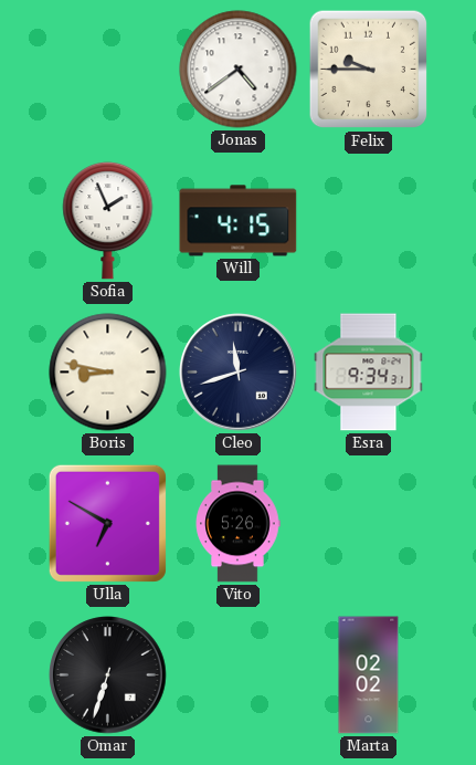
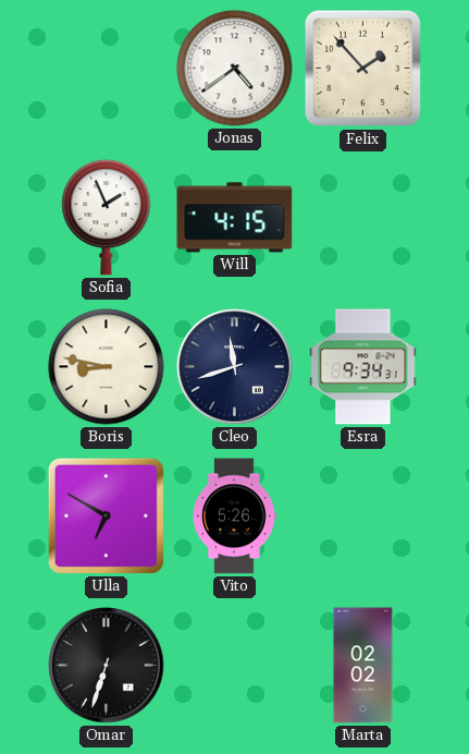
Felix: 9:45 -> 1:53 (363, 69)
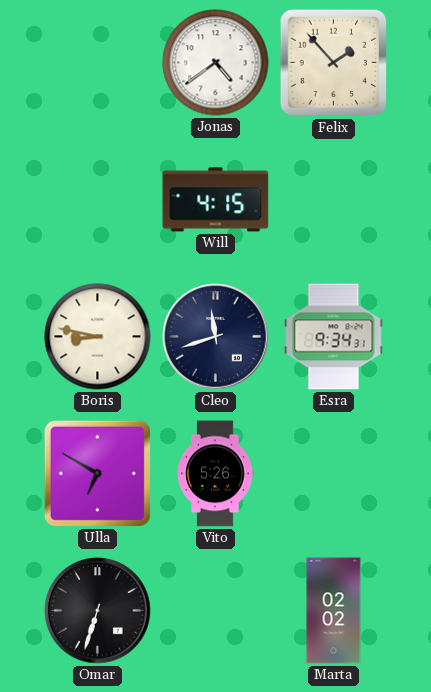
Sofia: 1:56 -> none (107, 217)
